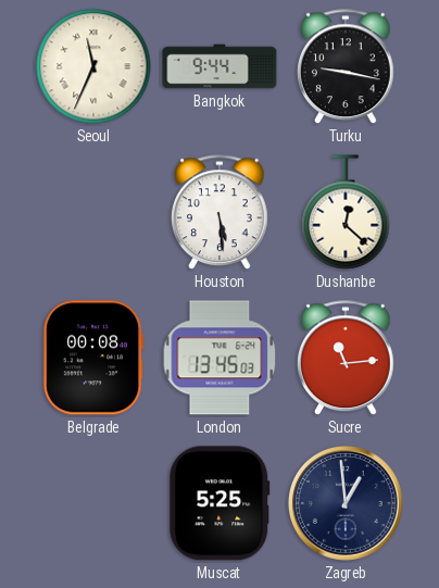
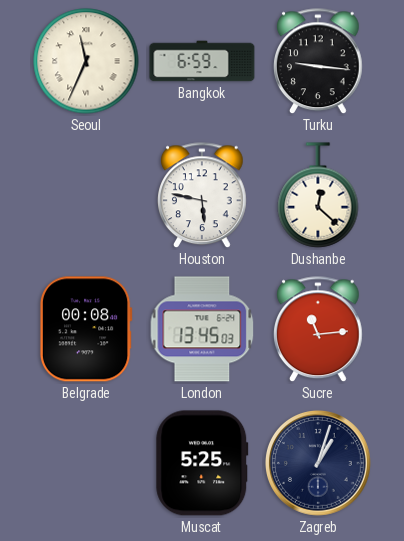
Bangkok: 9:44 -> 6:59 (202, 61)
Turku: 9:17 -> 9:16 (319, 62)
Houston: 5:29 -> 5:47 (203, 196)
Zagreb: 12:59 -> 1:03 (318, 463)
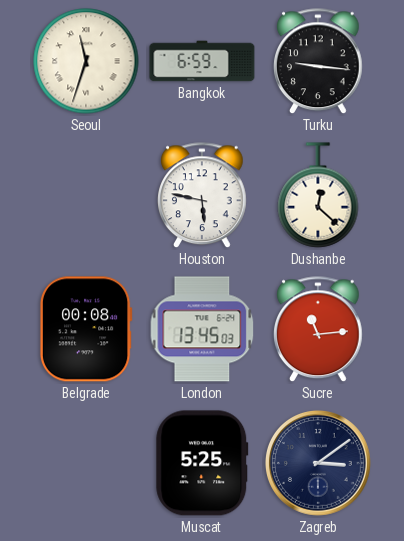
Seoul: 11:34 -> 11:33 (86, 61)
Zagreb: 1:03 -> 3:09 (318, 463)
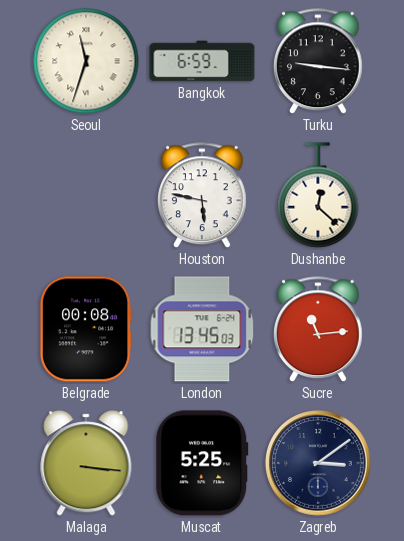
Malaga: none -> 3:16 (86, 463)
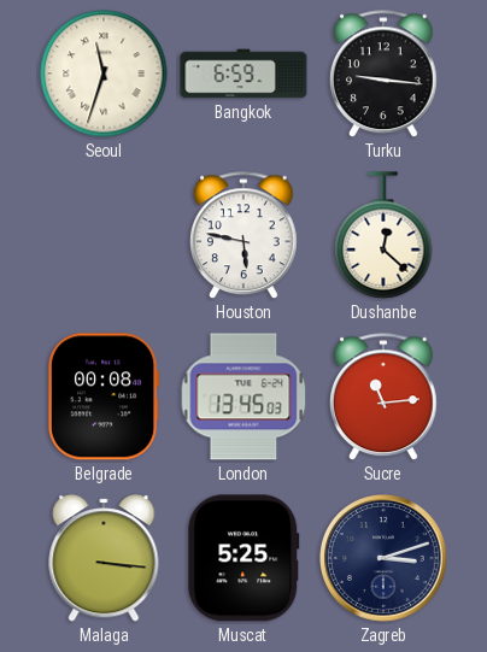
Zagreb: 3:09 -> 3:12 (383, 558)
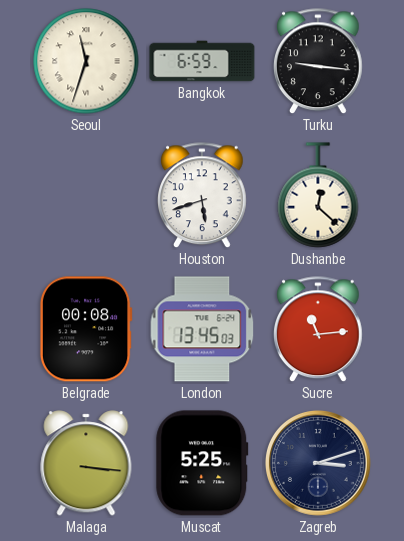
Houston: 5:47 -> 5:42 (203, 196)
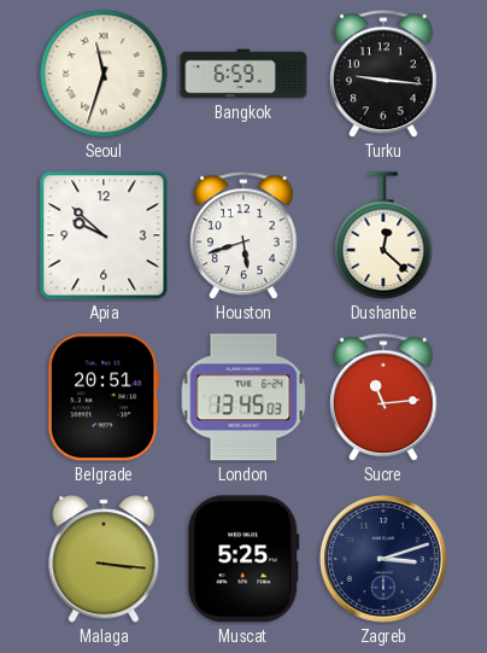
Apia: none -> 9:52 (104, 235)
Belgrade: 00:08 -> 20:51 (104, 397)
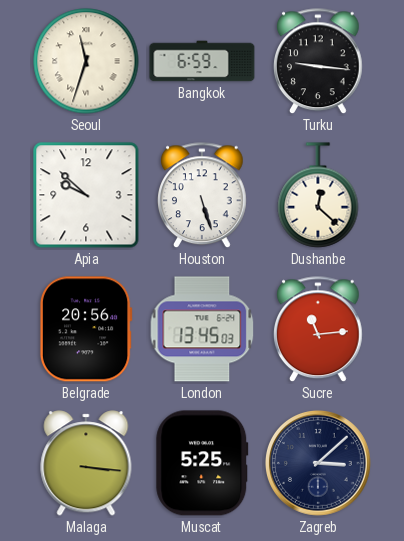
Houston: 5:42 -> 5:27 (203, 196)
Belgrade: 20:51 -> 20:56 (86, 329)
Zagreb: 3:12 -> 3:08 (318, 463)
